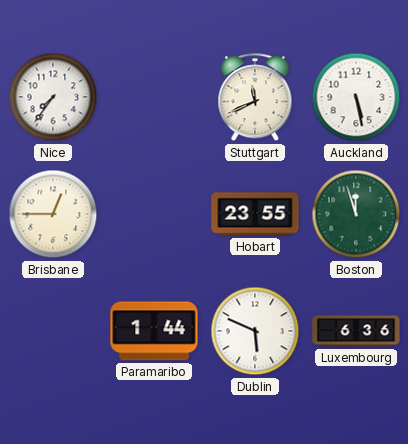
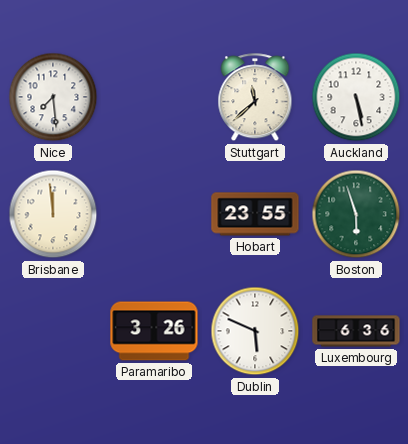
Nice: 7:36 -> 7:29 (53, 97)
Stuttgart: 11:41 -> 11:38 (255, 98)
Brisbane: 12:45 -> 11:59 (53, 214)
Boston: 11:57 -> 5:57 (356, 214)
Paramaribo: 1:44 -> 3:26 (154, 331)
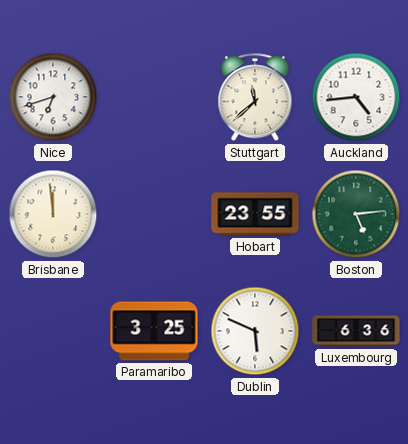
Nice: 7:29 -> 6:42 (53, 97)
Auckland: 5:28 -> 4:44 (356, 97)
Boston: 5:57 -> 5:14 (356, 214)
Paramaribo: 3:26 -> 3:25 (154, 331)
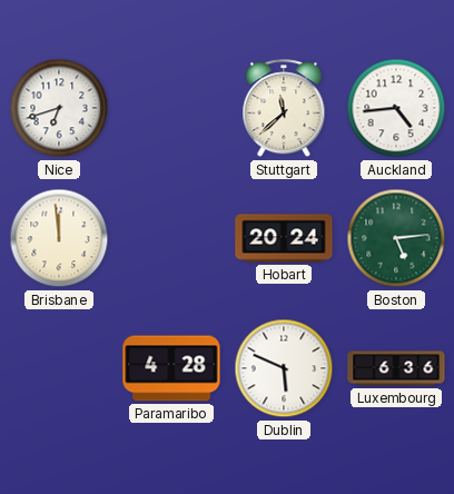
Hobart: 23:55 -> 20:24 (284, 238)
Paramaribo: 3:25 -> 4:28 (171, 368)
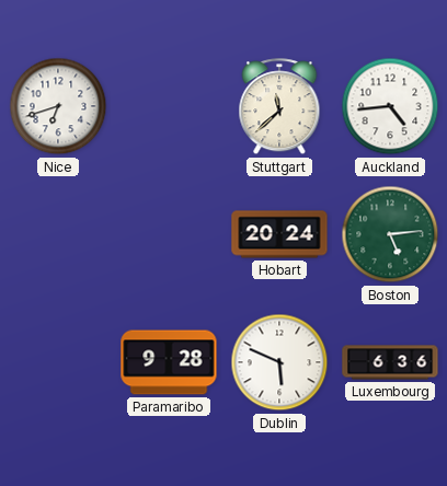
Brisbane: 11:59 -> none (59, 238)
Paramaribo: 4:28 -> 9:28 (169, 362)
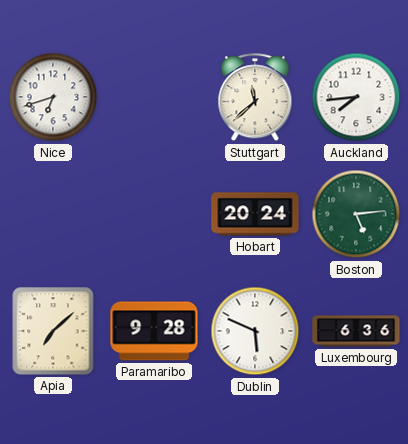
Auckland: 4:44 -> 7:44 (356, 97)
Apia: none -> 7:08 (53, 331)
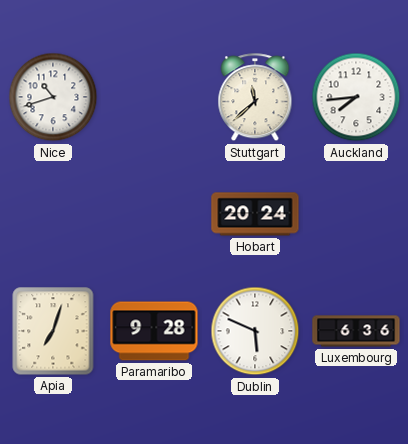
Nice: 6:42 -> 10:42 (53, 97)
Boston: 5:14 -> none (356, 214)
Apia: 7:08 -> 7:03 (53, 331)
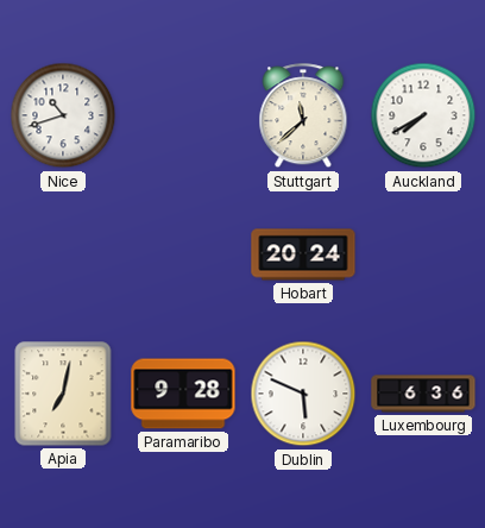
Auckland: 7:44 -> 7:40 (423, 115)
Apia: 7:03 -> 7:02 (63, 394)
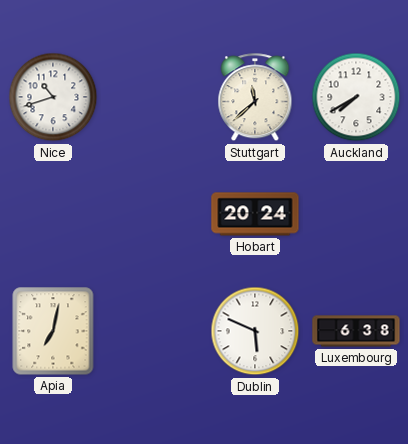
Paramaribo: 9:28 -> none (183, 394)
Luxembourg: 6:36 -> 6:38 (356, 331)
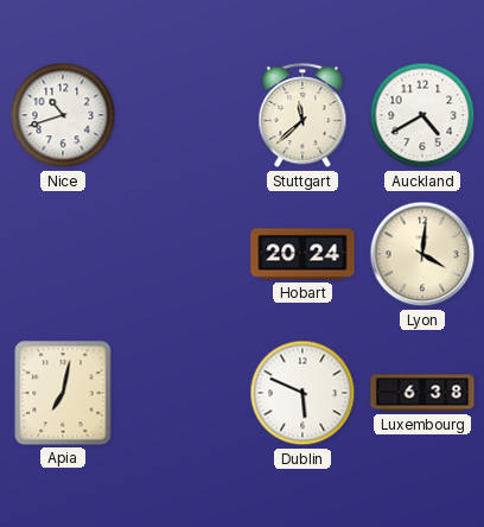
Auckland: 7:40 -> 4:40 (422, 115)
Lyon: none -> 4:01 (422, 254)
